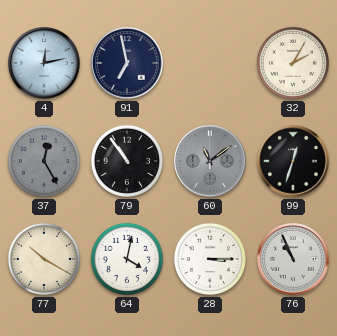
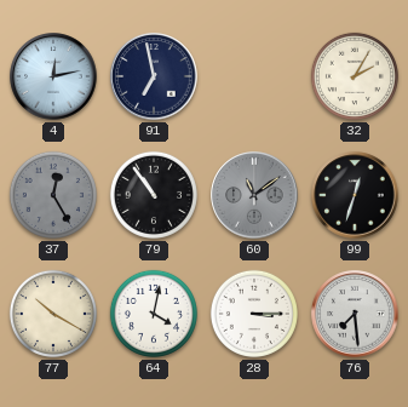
76: 10:56 -> 7:29 (355, 314)
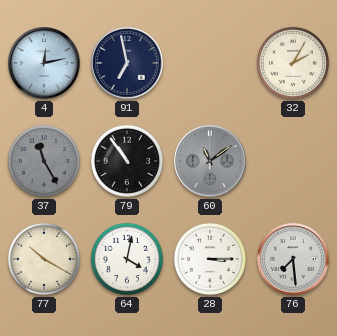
37: 12:25 -> 11:25 (44, 161)
99: 12:33 -> none (355, 195)
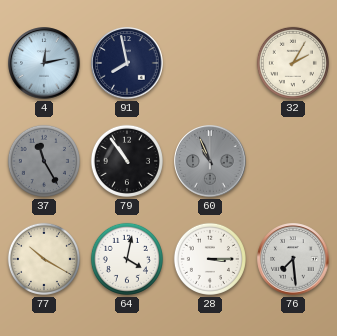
91: 6:58 -> 7:58 (127, 63)
60: 11:09 -> 10:56 (210, 161)
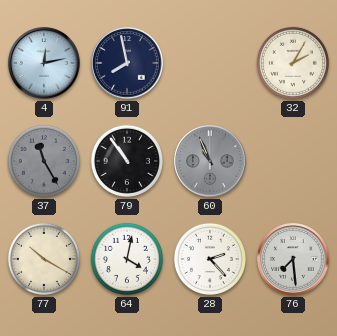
28: 3:15 -> 2:23 (210, 259)
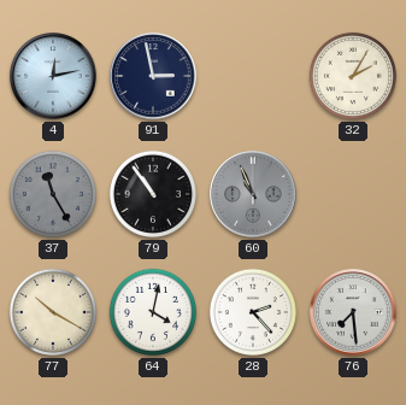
91: 7:58 -> 2:58 (153, 76)
